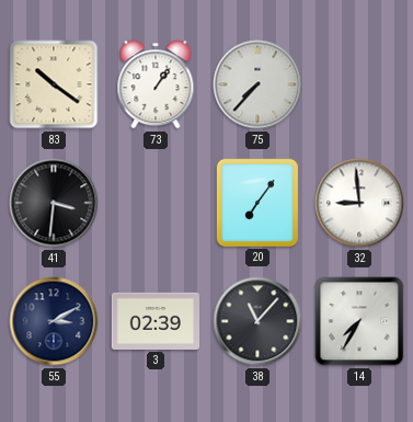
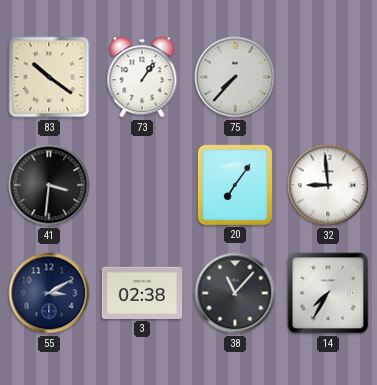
3: 02:39 -> 02:38 (142, 293)
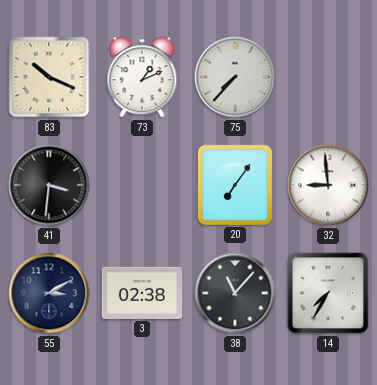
83: 10:21 -> 10:19 (49, 77)
73: 1:06 -> 1:11 (142, 77)
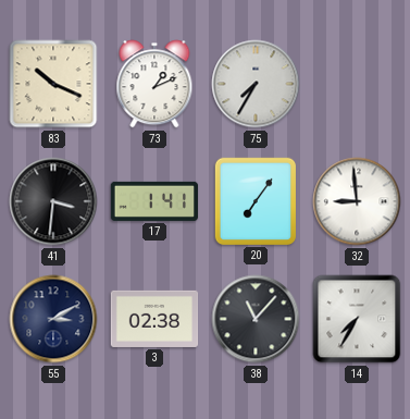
75: 7:37 -> 7:35 (256, 84)
17: none -> 1:41 (154, 201)
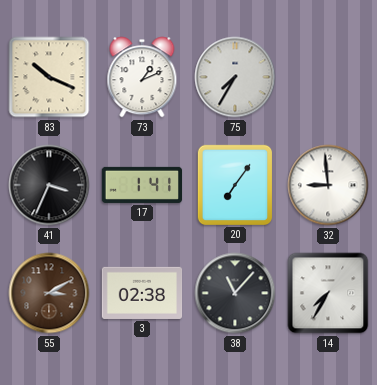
41: 3:31 -> 3:34 (49, 185)
55 dial: navy -> brown (49, 293)
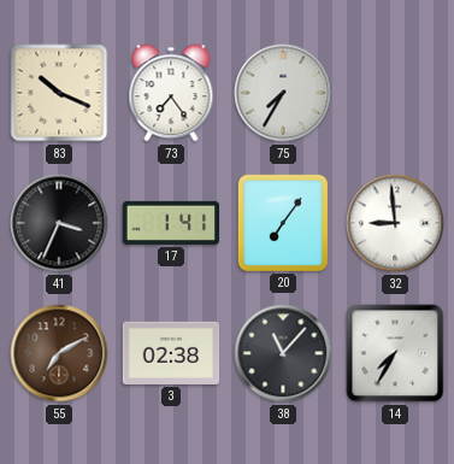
73: 1:11 -> 7:24 (171, 93)
55: 3:10 -> 7:10 (59, 353)
